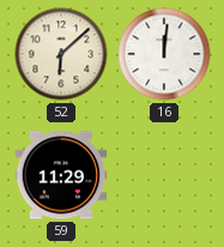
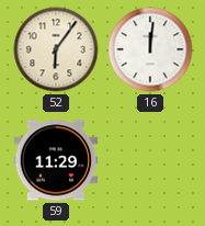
52: 6:08 -> 6:06 (56, 49)
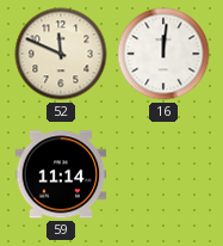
52: 6:06 -> 11:49 (61, 54)
59: 11:29 -> 11:14 (61, 174)
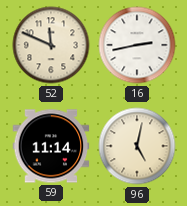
16: 12:01 -> 2:43 (137, 45)
96: none -> 5:02 (137, 146)
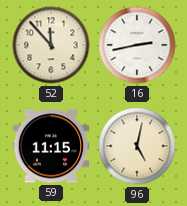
52: 11:49 -> 11:53 (51, 45)
59: 11:14 -> 11:15 (51, 146)
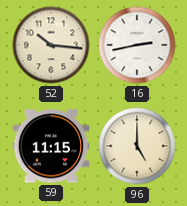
52: 11:53 -> 10:16 (51, 45)
96: 5:02 -> 5:00 (137, 146)
